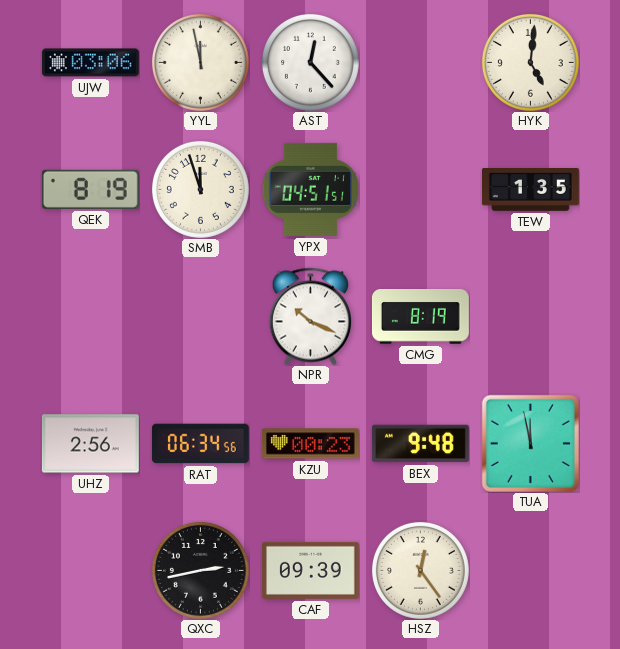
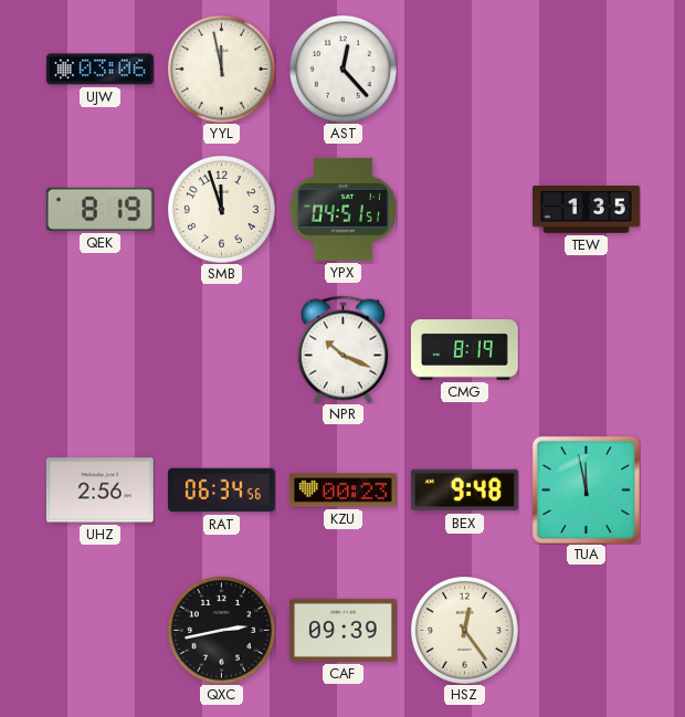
HYK: 5:01 -> none (530, 62)
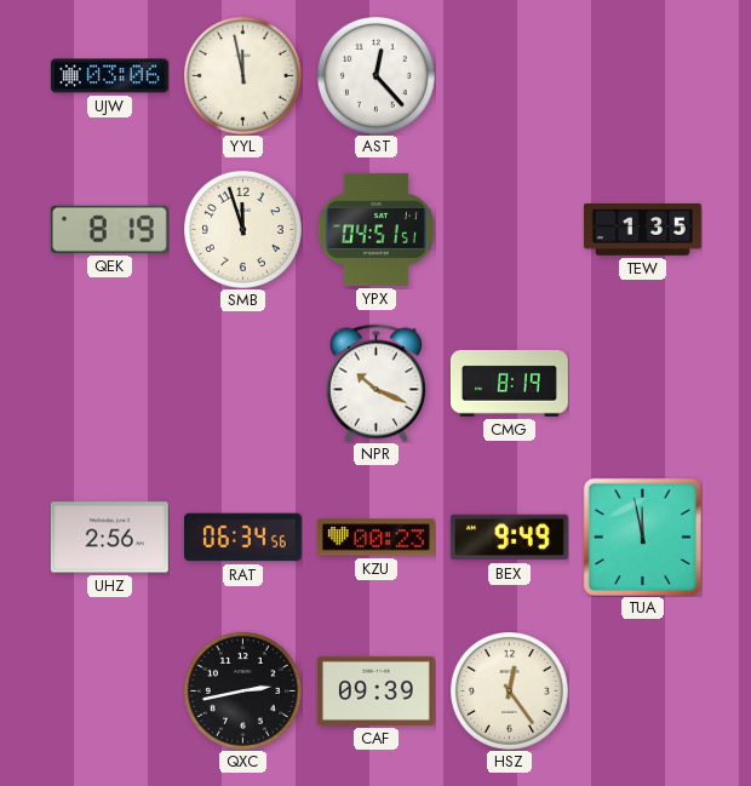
BEX: 9:48 -> 9:49 (509, 538)
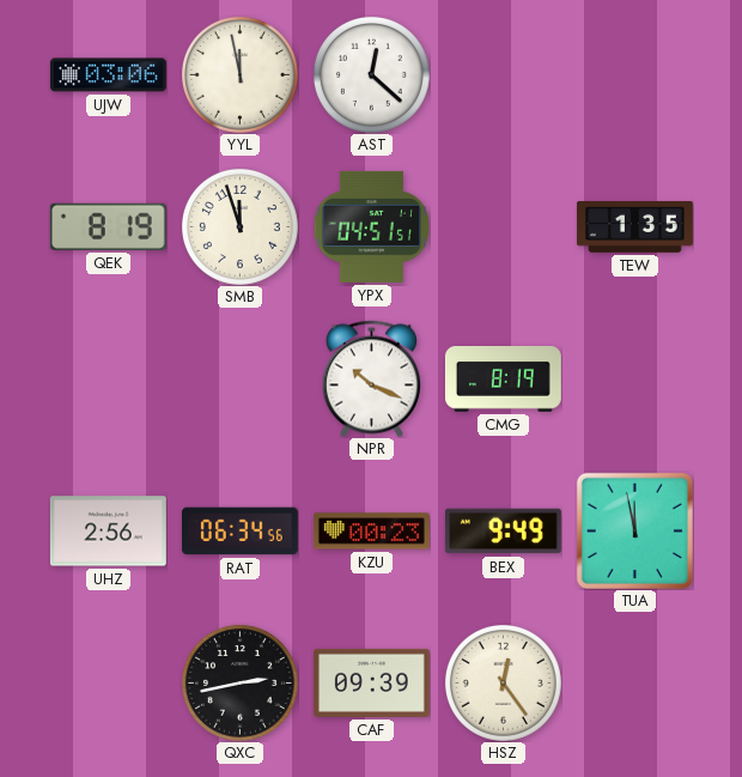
AST: 12:23 -> 12:22 (371, 74)
